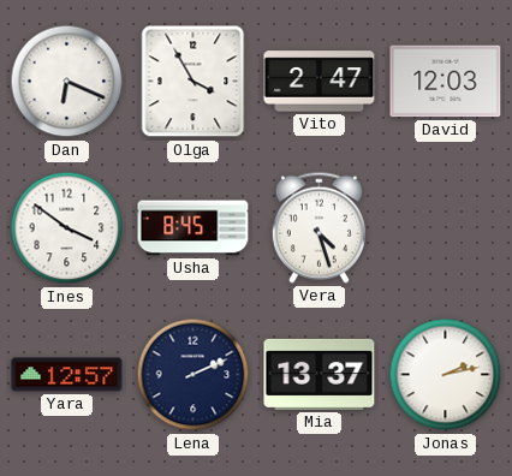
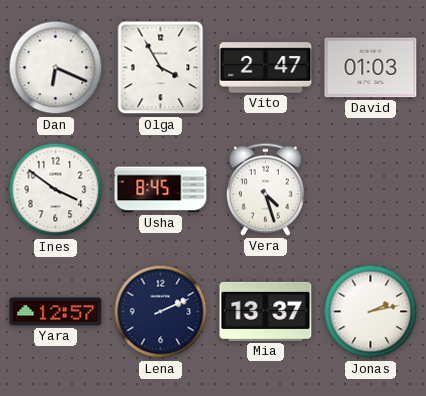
David: 12:03 -> 01:03 (371, 68)
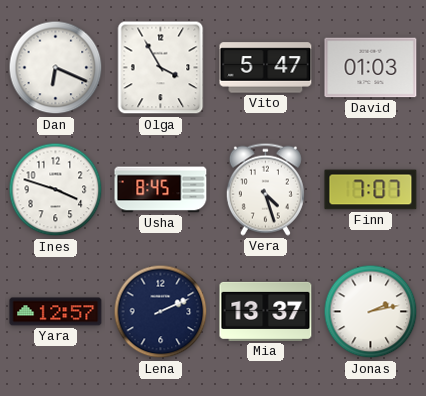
Vito: 2:47 -> 5:47 (266, 68)
Ines: 3:51 -> 3:48 (56, 190)
Finn: none -> 7:07 (371, 190)
